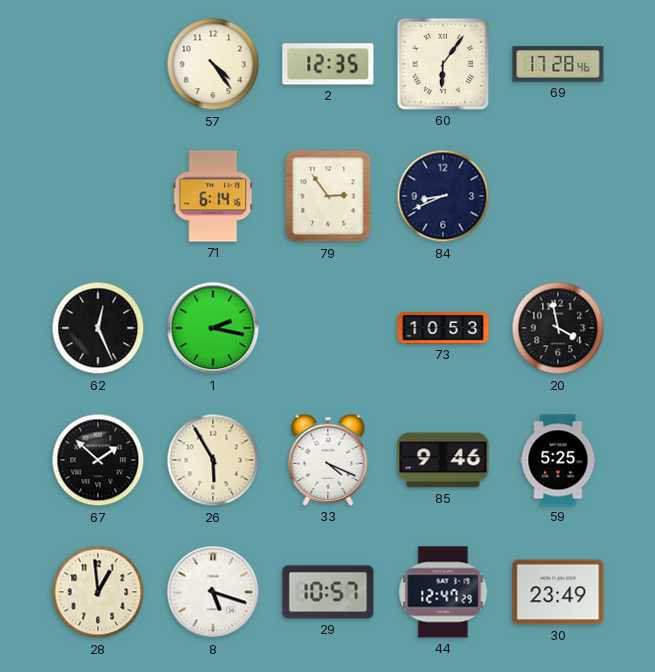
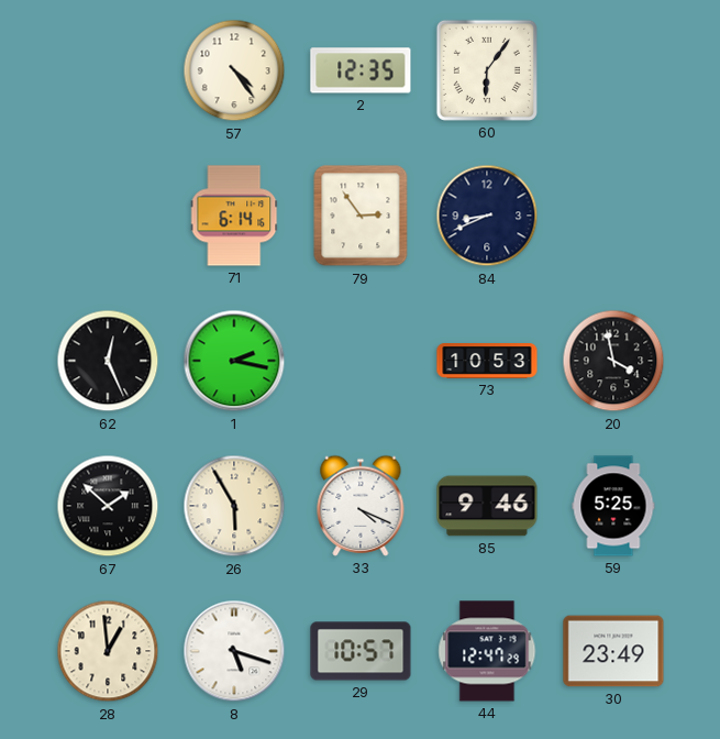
69: 17:28 -> none (558, 64)
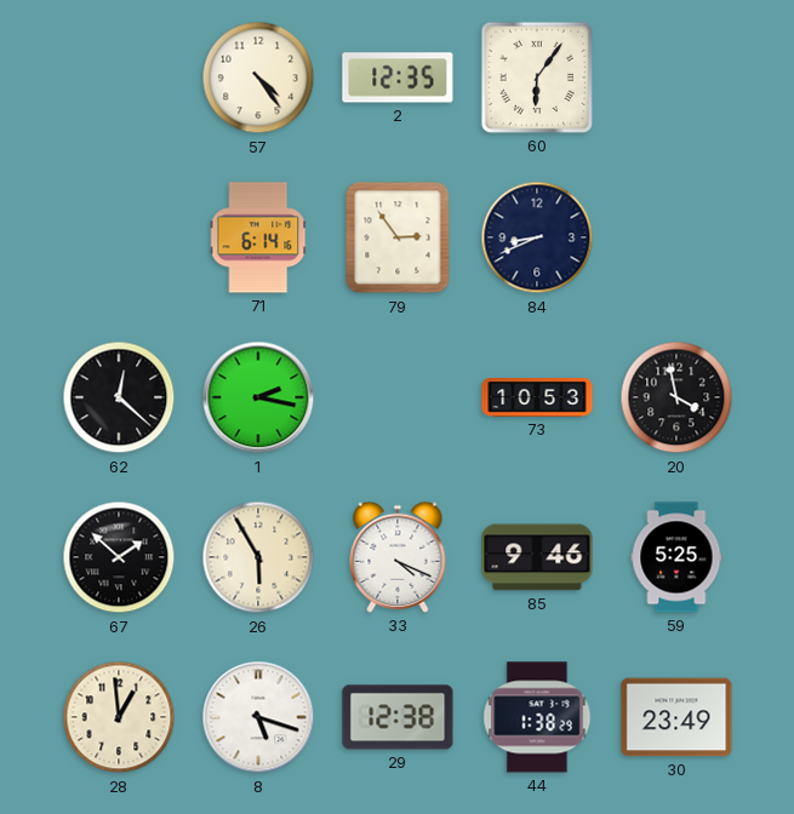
62: 12:26 -> 12:22 (119, 397)
29: 10:57 -> 12:38 (398, 717)
44: 12:47 -> 1:38 (537, 717)
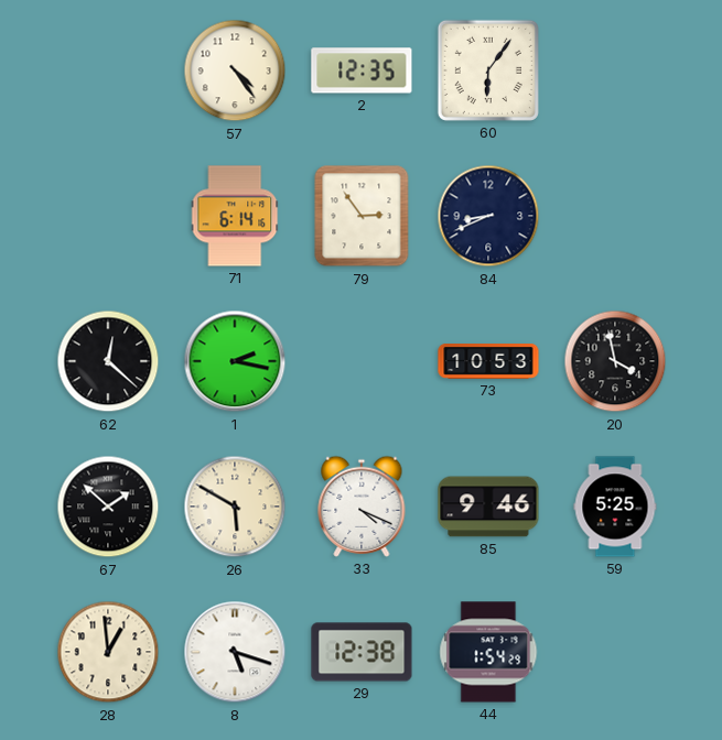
26: 5:55 -> 5:50 (235, 507)
44: 1:38 -> 1:54 (488, 652)
30: 23:49 -> none (676, 717)
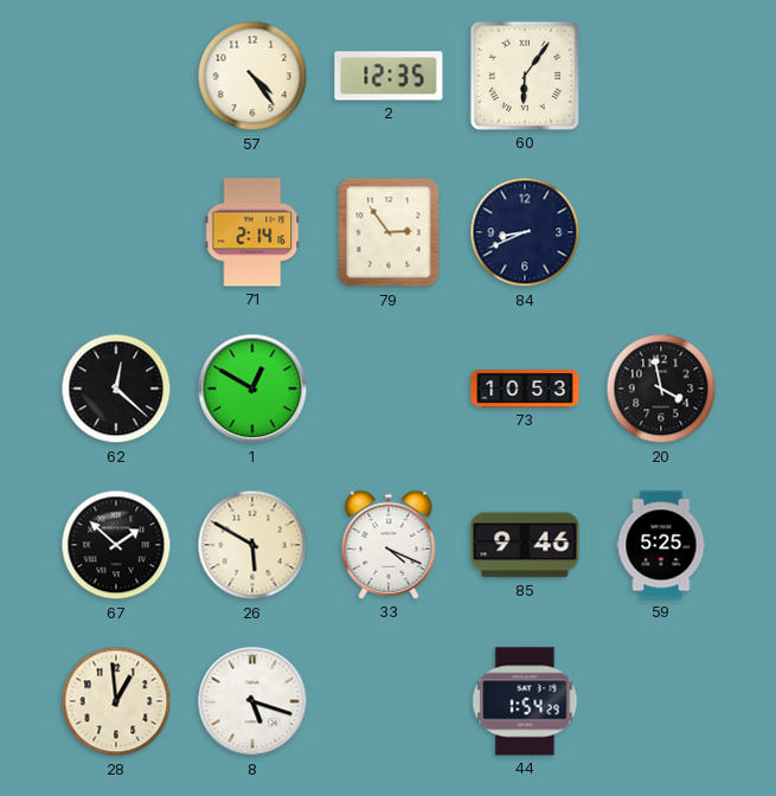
71: 6:14 -> 2:14 (252, 232)
1: 2:17 -> 12:50 (252, 389)
29: 12:38 -> none (362, 652)
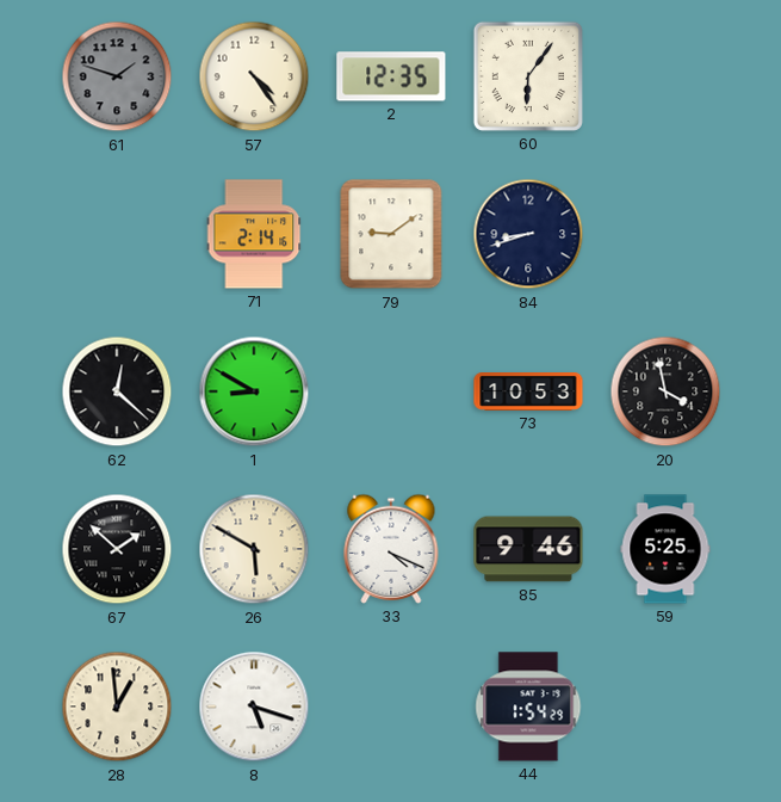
61: none -> 1:48 (117, 76)
79: 2:54 -> 9:09 (391, 234)
84: 8:41 -> 8:42 (528, 234)
1: 12:50 -> 8:50 (254, 391)
